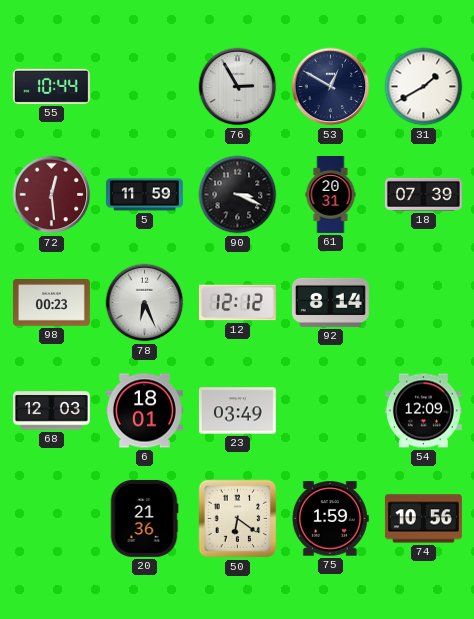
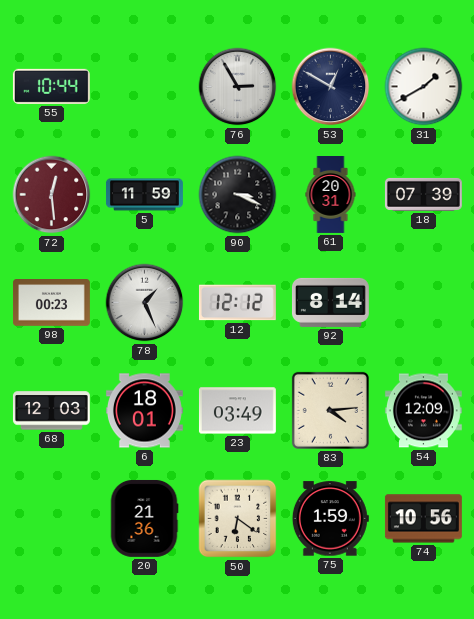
78: 6:26 -> 1:26 (145, 303)
83: none -> 4:14 (330, 410)
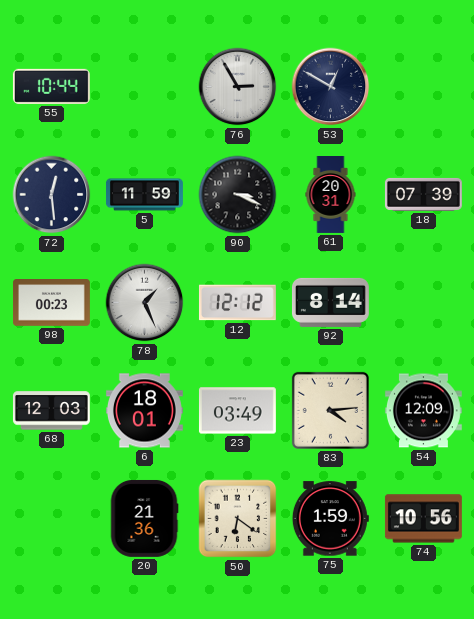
31: 1:40 -> none (424, 87)
72 dial: burgundy -> navy (52, 195)
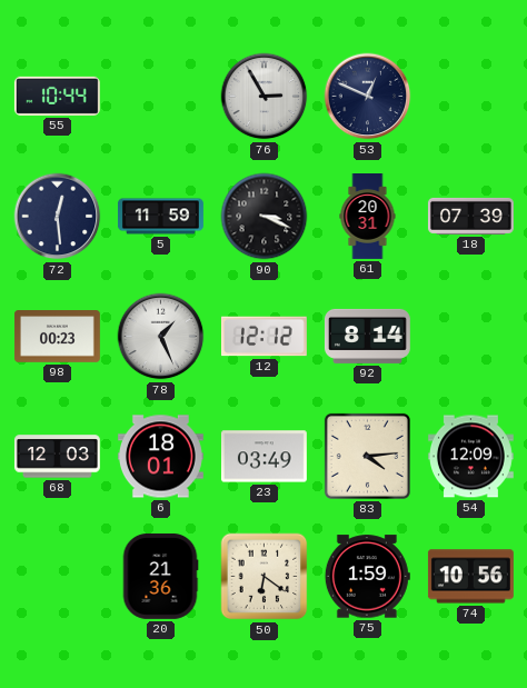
53: 12:50 -> 12:49 (368, 97)
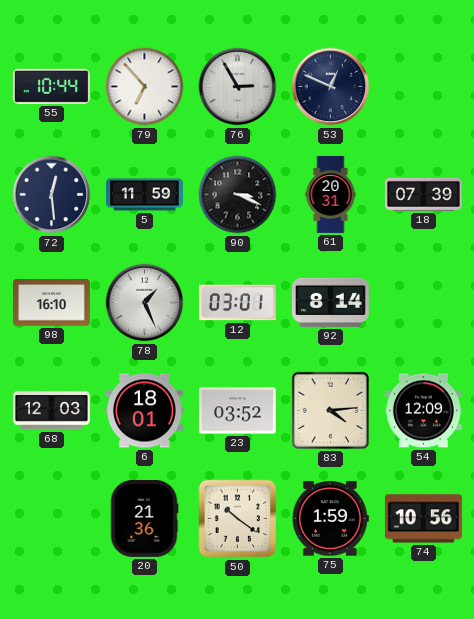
79: none -> 6:53 (145, 87)
98: 00:23 -> 16:10 (51, 303)
12: 12:12 -> 03:01 (237, 303)
23: 03:49 -> 03:52 (237, 411)
50: 6:21 -> 10:21 (238, 519)
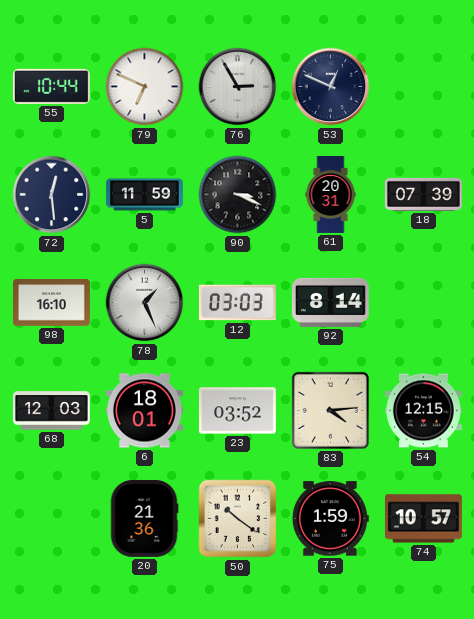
79: 6:53 -> 6:49 (145, 87)
12: 03:01 -> 03:03 (237, 303)
54: 12:09 -> 12:15 (423, 411)
74: 10:56 -> 10:57 (423, 519)
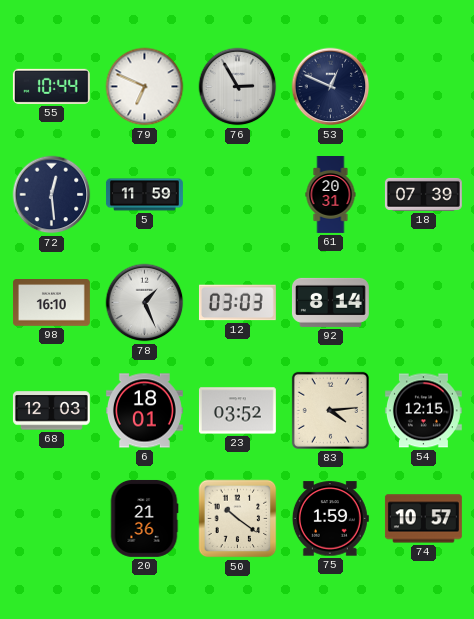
90: 3:19 -> none (238, 195)
